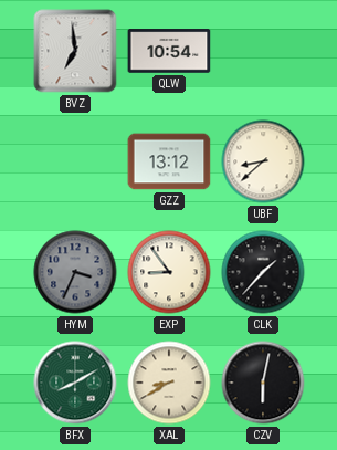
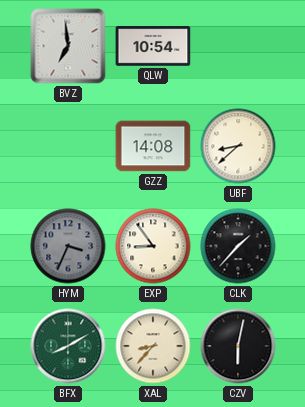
GZZ: 13:12 -> 14:08 (153, 146)
XAL: 8:40 -> 8:37 (153, 346)
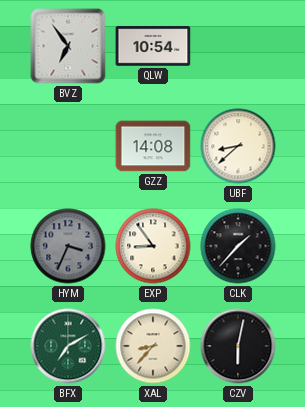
BVZ: 6:59 -> 6:54 (68, 46)
BFX: 8:10 -> 7:10 (68, 346)
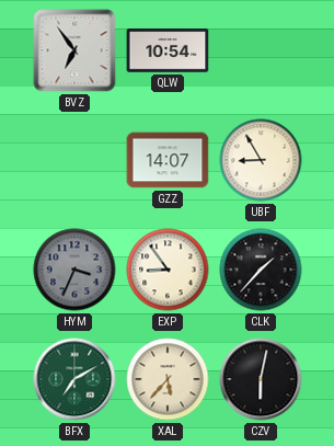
GZZ: 14:08 -> 14:07 (168, 160)
UBF: 8:38 -> 8:55 (261, 160)
XAL: 8:37 -> 5:37 (168, 379)
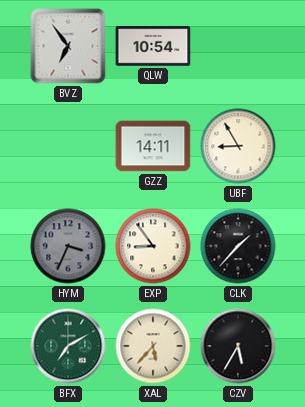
GZZ: 14:07 -> 14:11 (153, 146)
CZV: 6:02 -> 5:35 (238, 346)
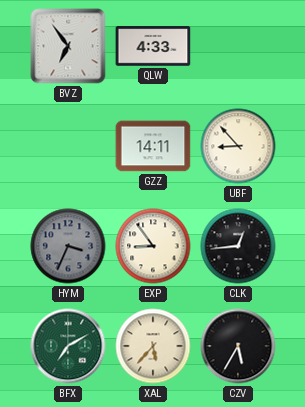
QLW: 10:54 -> 4:33 (153, 46)
UBF: 8:55 -> 8:53 (238, 146)
CLK: 1:37 -> 12:44 (238, 246)
